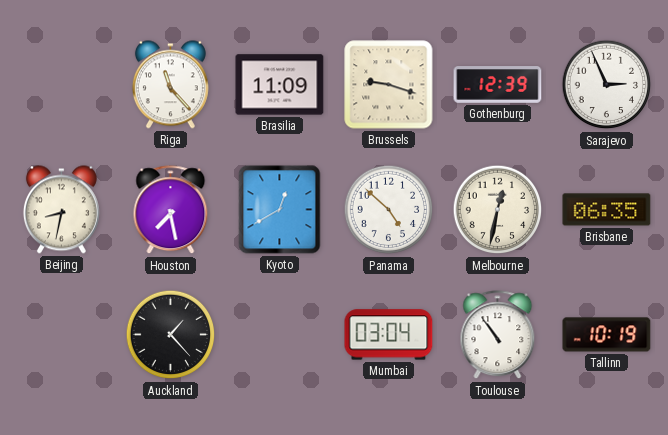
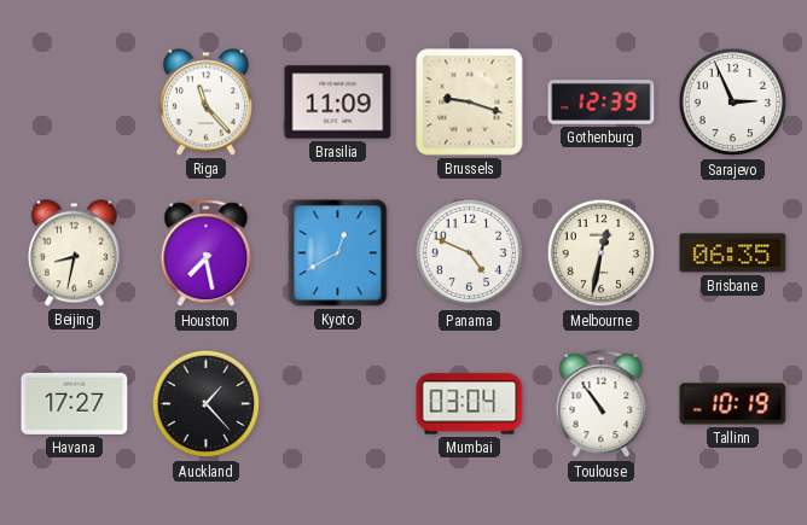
Panama: 4:52 -> 4:49 (470, 253)
Havana: none -> 17:27 (75, 403)
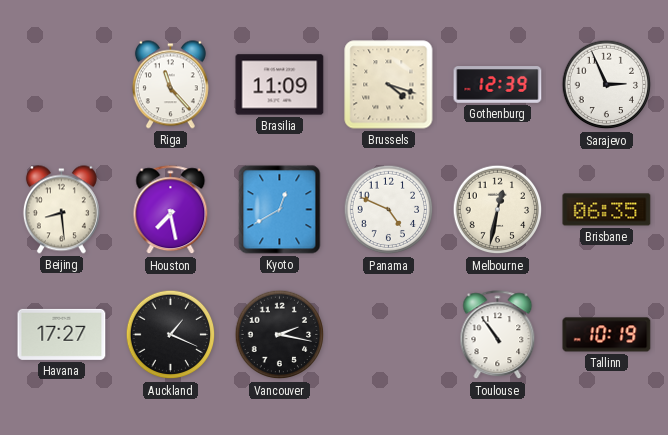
Brussels: 9:18 -> 4:18 (389, 85)
Beijing: 8:32 -> 8:29 (61, 210)
Auckland: 1:23 -> 1:19 (171, 335)
Vancouver: none -> 2:17 (280, 335)
Mumbai: 03:04 -> none (470, 404)
